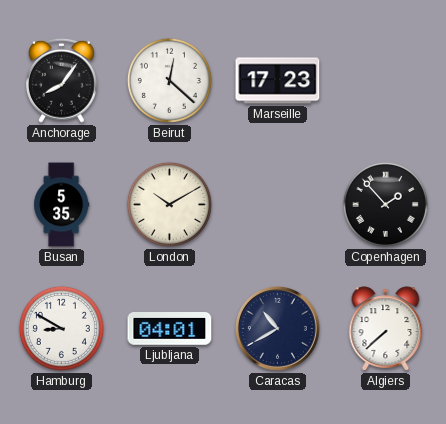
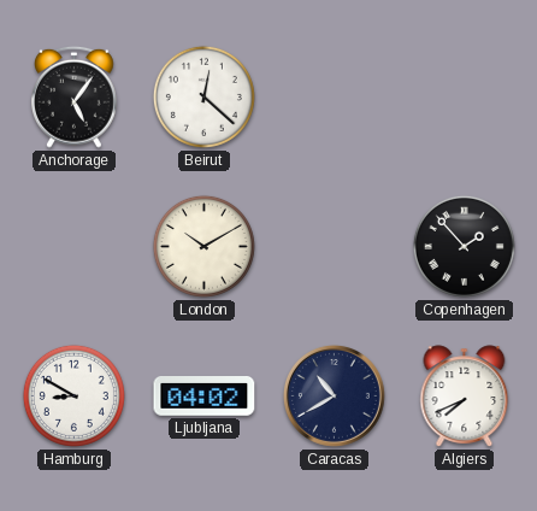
Anchorage: 8:06 -> 5:06 (75, 96)
Marseille: 17:23 -> none (278, 81)
Busan: 5:35 -> none (62, 205)
Ljubljana: 04:01 -> 04:02 (205, 397)
Algiers: 7:38 -> 7:41 (465, 397)
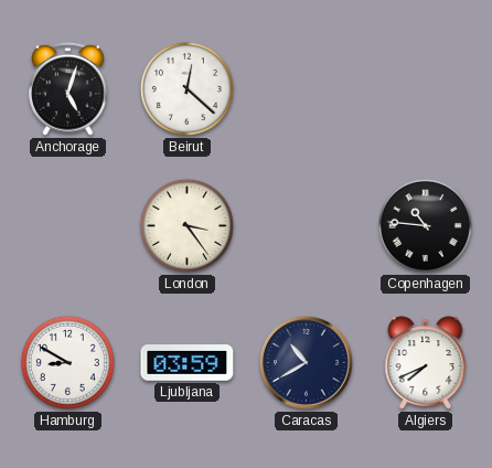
Anchorage: 5:06 -> 5:03 (68, 88)
London: 10:10 -> 3:24 (186, 225)
Copenhagen: 1:53 -> 10:46 (425, 225)
Ljubljana: 04:02 -> 03:59 (188, 363)
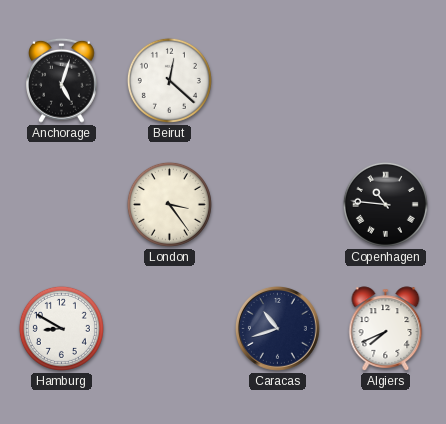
Ljubljana: 03:59 -> none (188, 363)
Caracas: 10:40 -> 10:42 (277, 328)
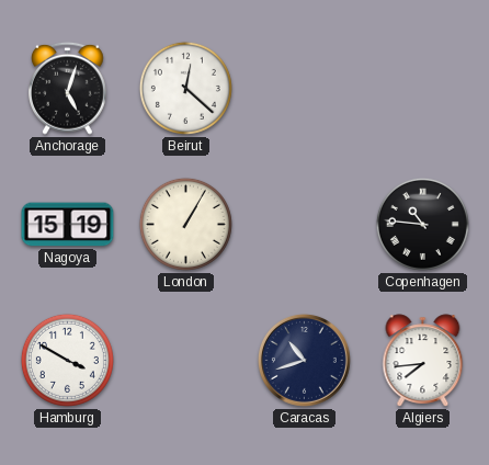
Nagoya: none -> 15:19 (68, 225)
London: 3:24 -> 1:05 (185, 224)
Hamburg: 8:50 -> 3:50 (67, 360)
Algiers: 7:41 -> 7:44 (423, 361)
